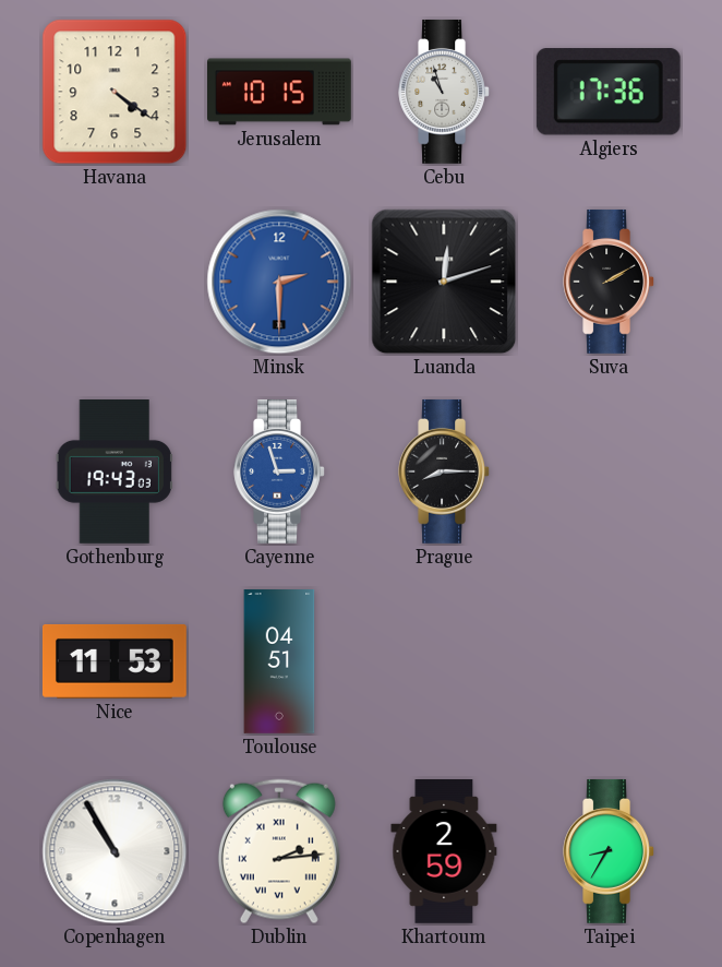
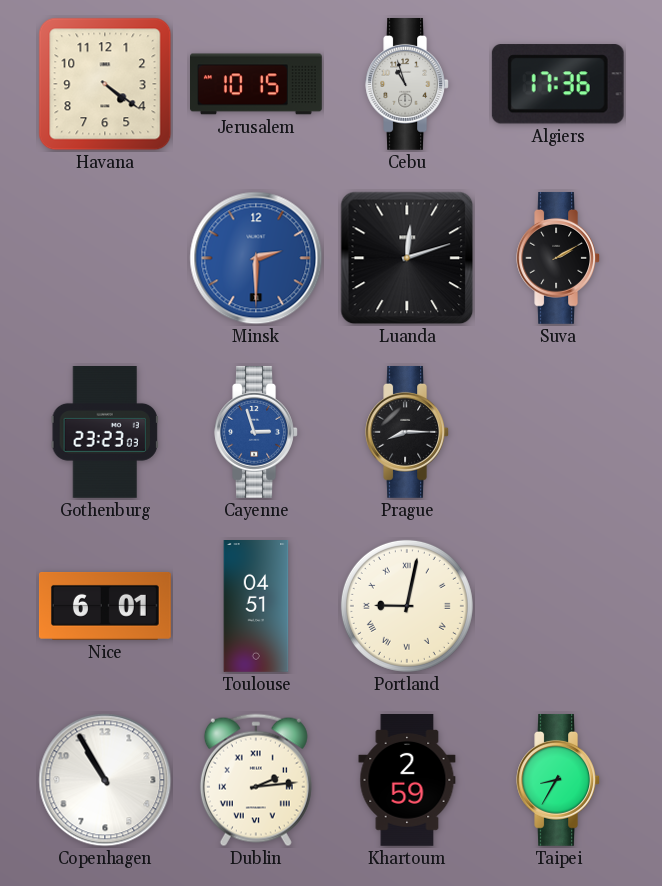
Gothenburg: 19:43 -> 23:23 (105, 433)
Nice: 11:53 -> 6:01 (105, 606)
Portland: none -> 9:02 (407, 606)
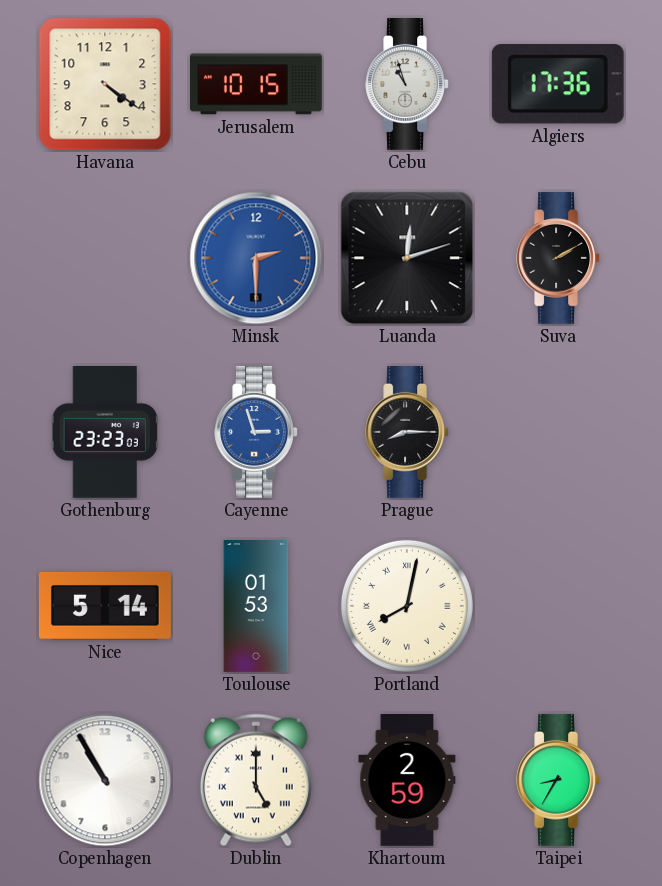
Nice: 6:01 -> 5:14 (105, 606)
Toulouse: 04:51 -> 01:53 (256, 607)
Portland: 9:02 -> 8:02 (407, 606)
Dublin: 2:14 -> 5:00 (256, 780)
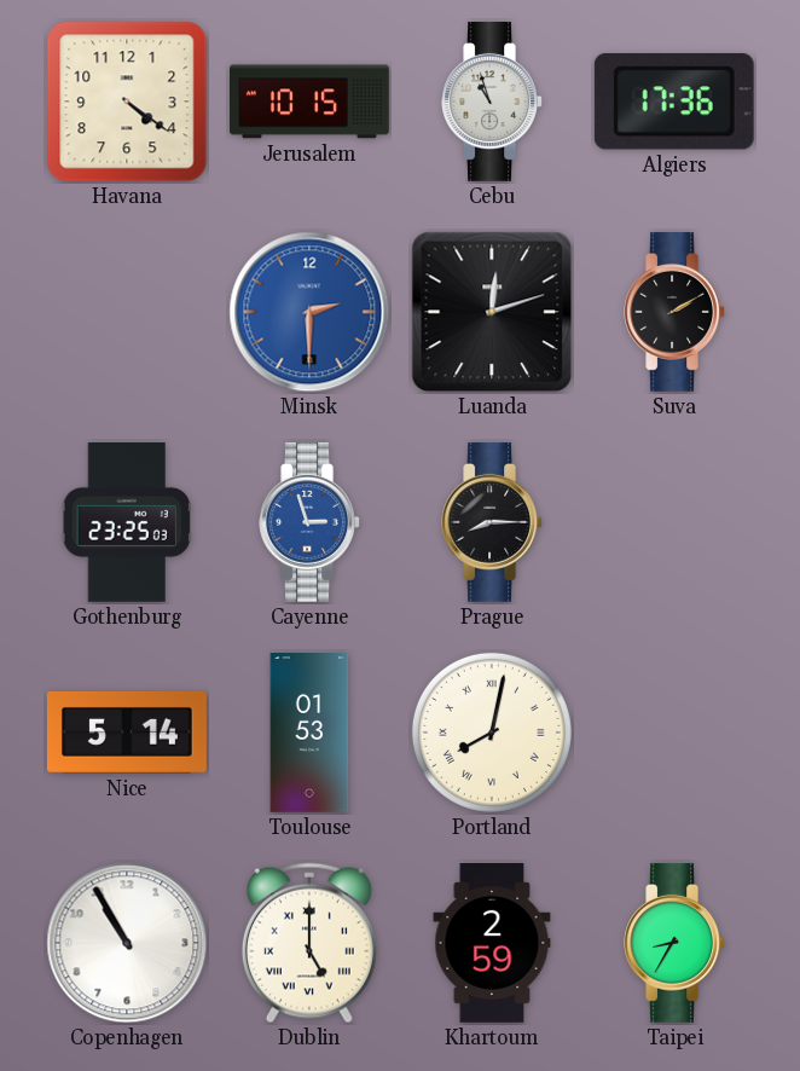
Gothenburg: 23:23 -> 23:25 (127, 523)
